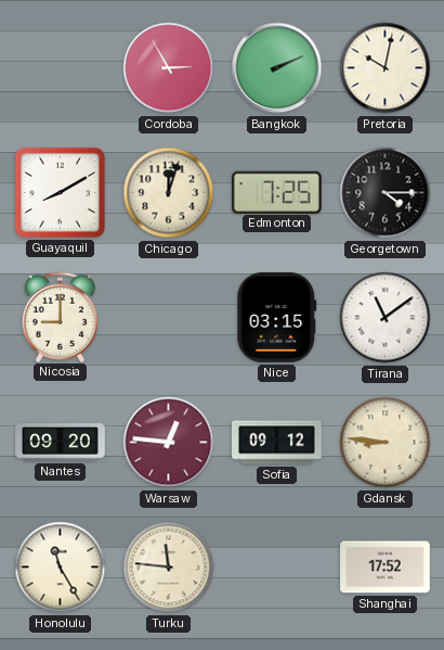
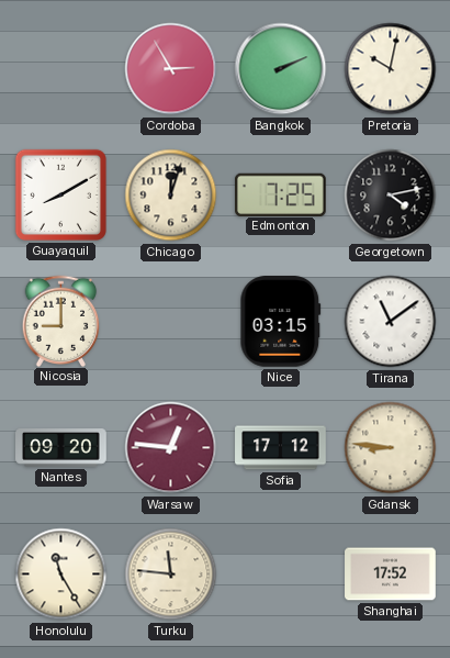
Georgetown: 4:15 -> 4:13 (391, 196)
Sofia: 09:12 -> 17:12 (281, 448)
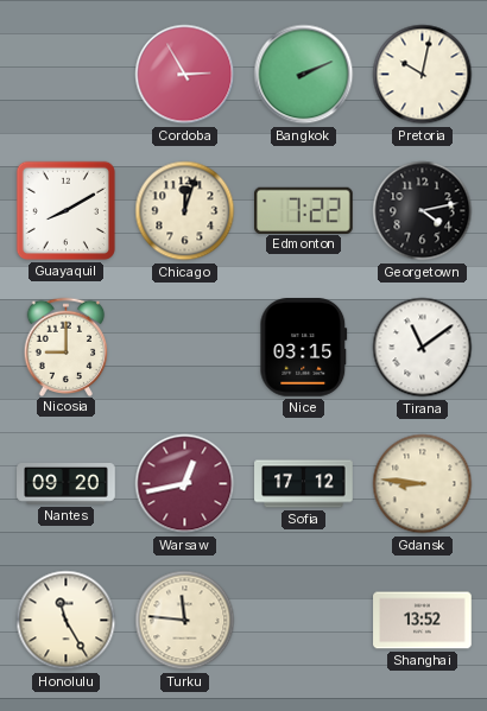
Edmonton: 7:25 -> 7:22 (304, 210)
Warsaw: 12:46 -> 12:43 (185, 484)
Shanghai: 17:52 -> 13:52 (423, 621)
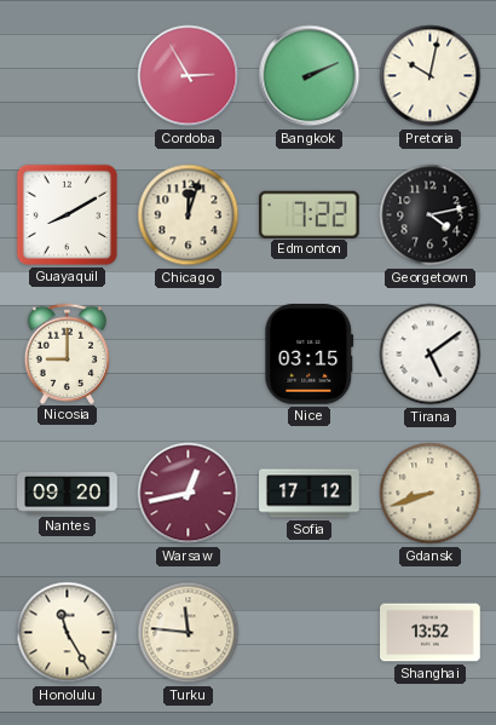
Tirana: 11:09 -> 5:09 (431, 355)
Gdansk: 8:46 -> 8:42 (431, 494)
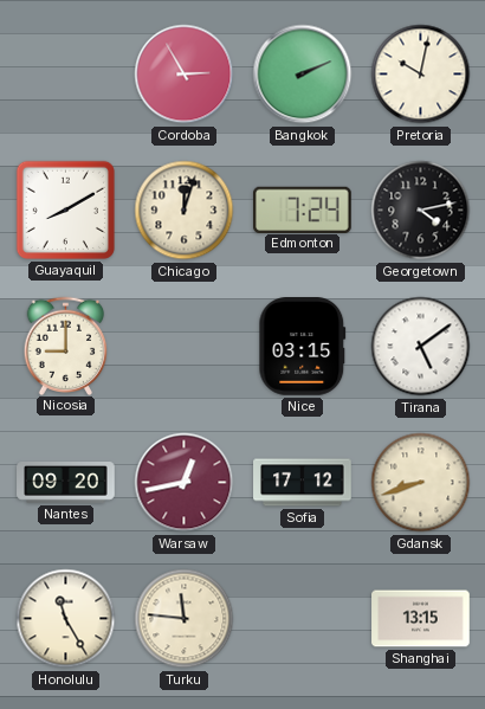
Edmonton: 7:22 -> 7:24 (303, 210)
Shanghai: 13:52 -> 13:15 (421, 619)
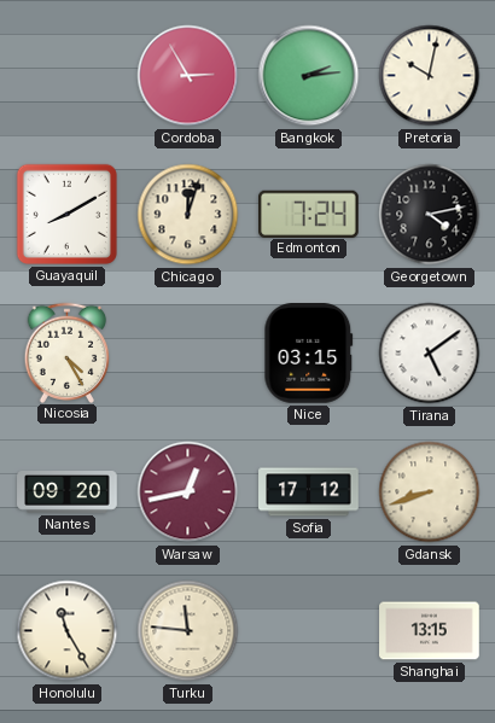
Bangkok: 2:11 -> 2:14 (309, 76)
Nicosia: 9:00 -> 4:25 (68, 352)
